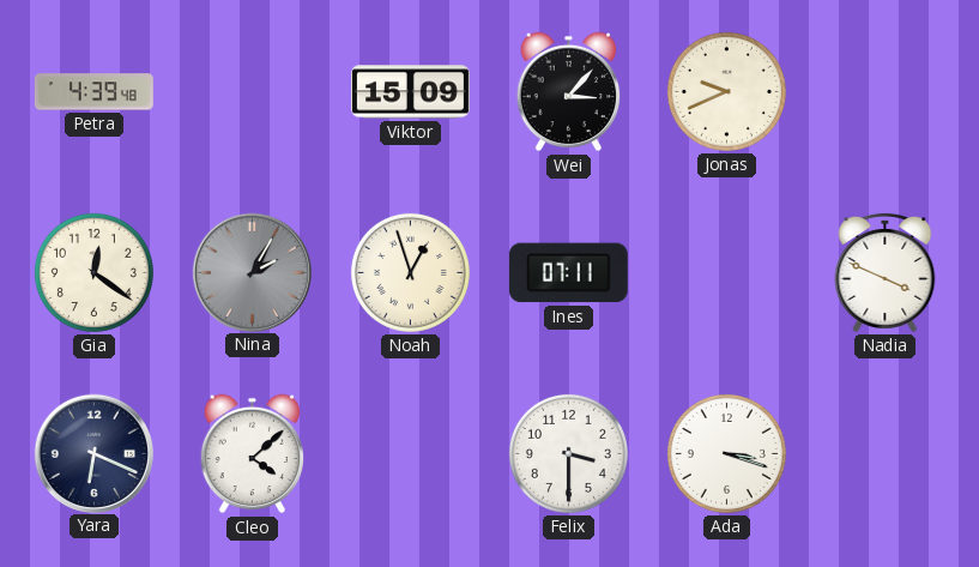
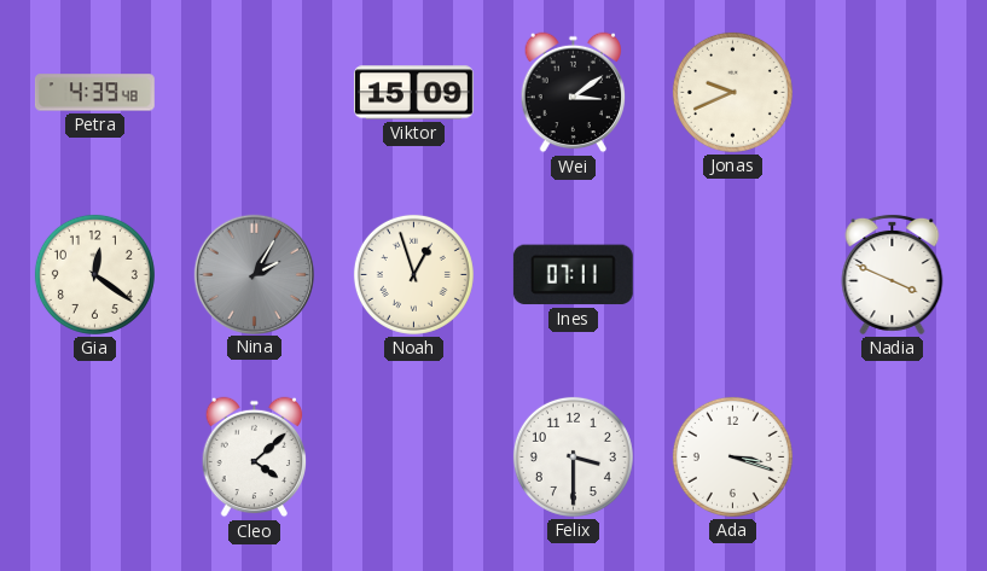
Wei: 3:07 -> 3:09 (574, 93)
Yara: 6:19 -> none (93, 453)
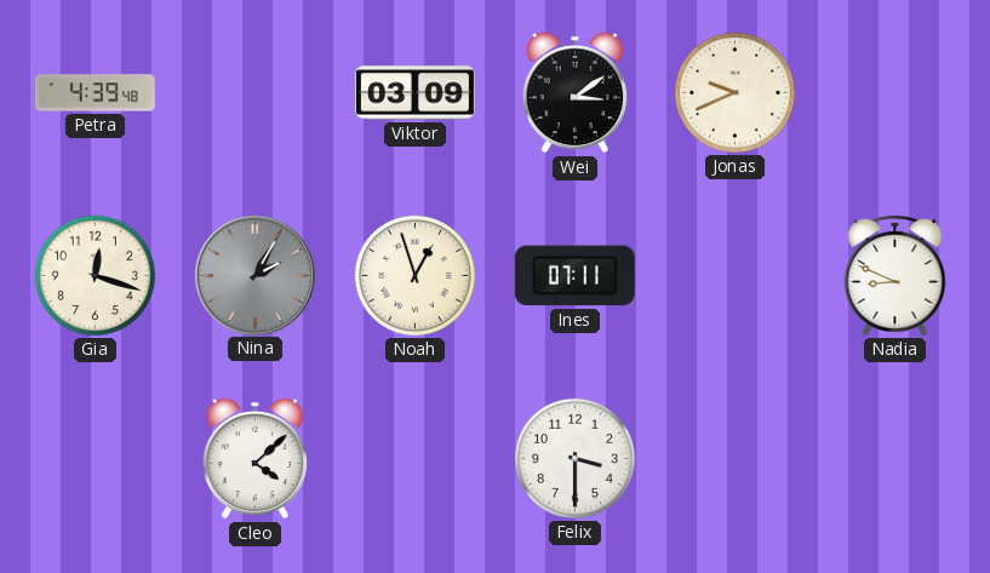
Viktor: 15:09 -> 03:09 (414, 93)
Gia: 12:21 -> 12:18 (95, 275)
Nadia: 3:49 -> 8:49 (895, 275)
Ada: 3:18 -> none (732, 456)
